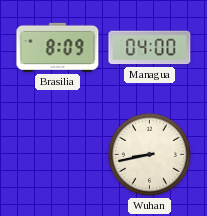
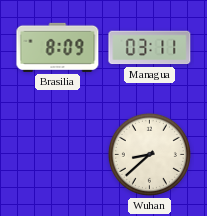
Managua: 04:00 -> 03:11 (150, 48)
Wuhan: 8:43 -> 8:38 (149, 154)
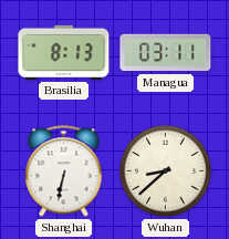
Brasilia: 8:09 -> 8:13 (64, 52)
Shanghai: none -> 6:32 (64, 172)
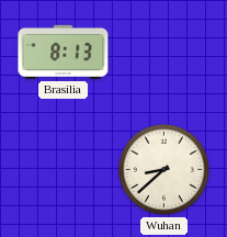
Managua: 03:11 -> none (166, 53)
Shanghai: 6:32 -> none (64, 172)
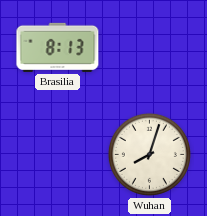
Wuhan: 8:38 -> 8:03 (149, 154)
